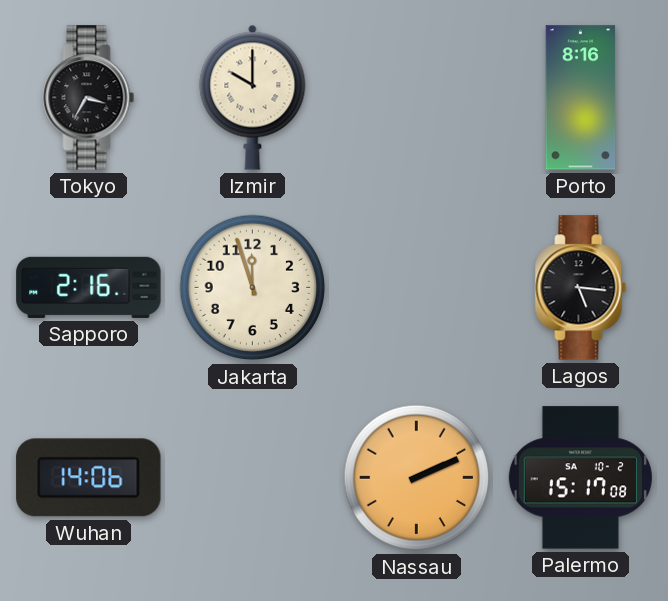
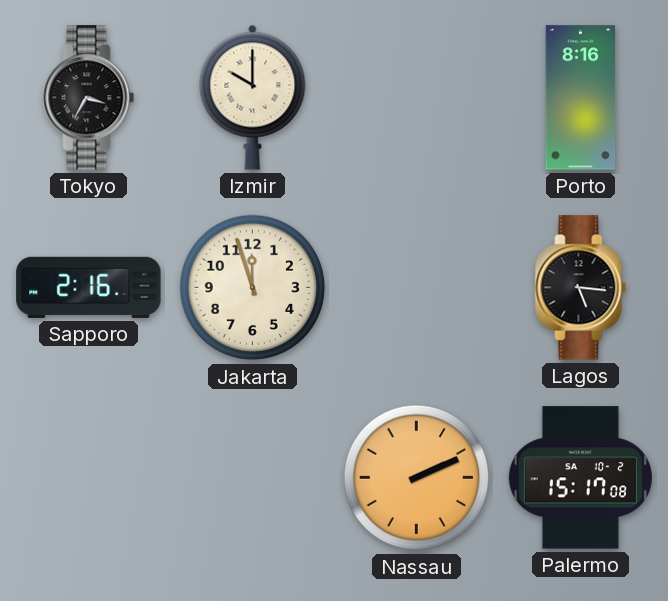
Wuhan: 14:06 -> none (89, 478)
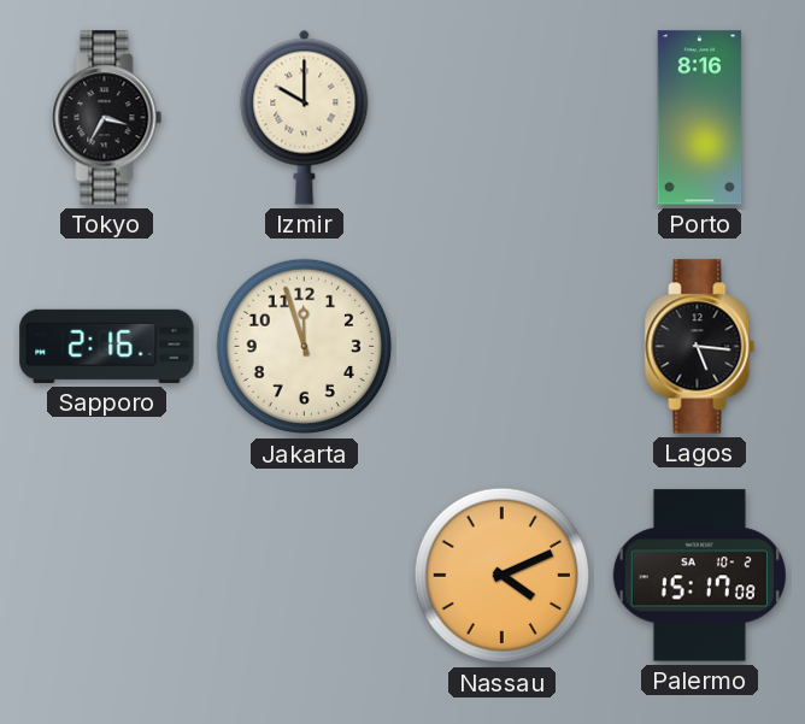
Nassau: 2:11 -> 4:11 (503, 576)
